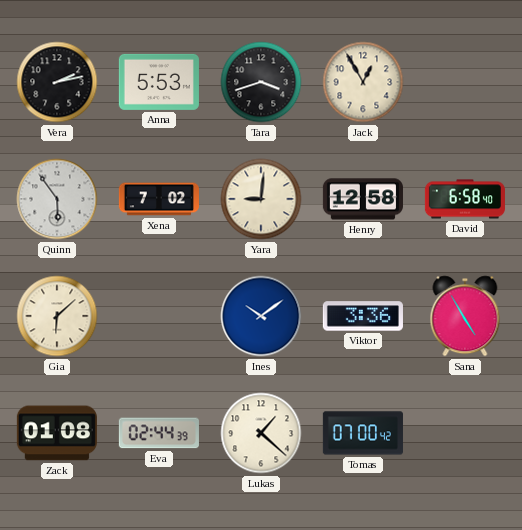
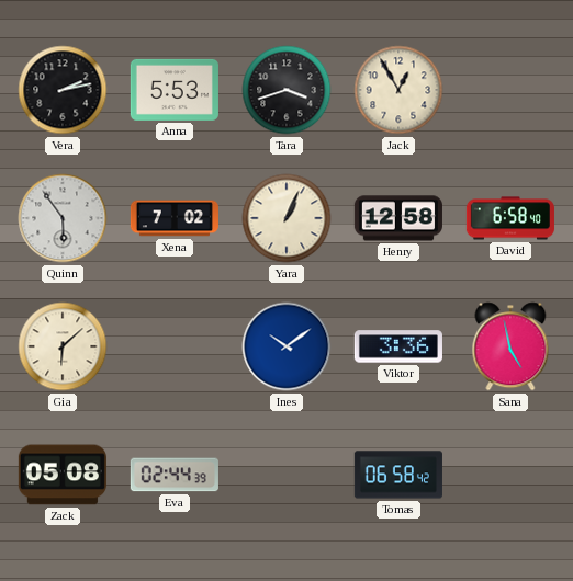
Yara: 9:01 -> 1:04 (286, 218)
Sana: 4:55 -> 4:58 (510, 346)
Zack: 01:08 -> 05:08 (63, 475)
Lukas: 1:22 -> none (261, 433)
Tomas: 07:00 -> 06:58 (398, 475)
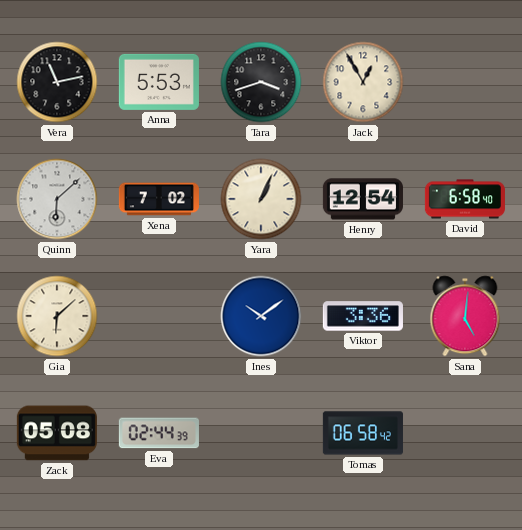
Vera: 2:13 -> 11:13 (57, 82)
Quinn: 5:54 -> 6:08 (57, 199)
Henry: 12:58 -> 12:54 (363, 199)
Sana: 4:58 -> 5:01 (465, 316)
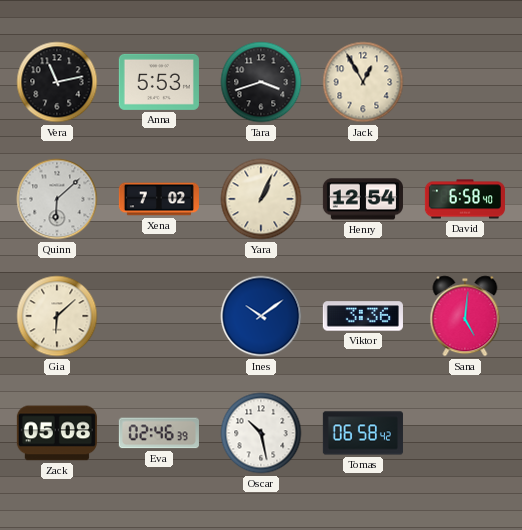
Eva: 02:44 -> 02:46 (159, 433)
Oscar: none -> 10:28 (261, 433)
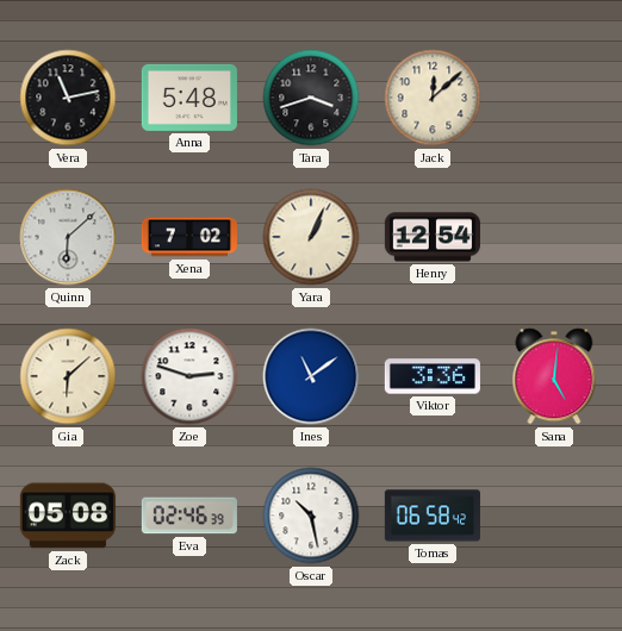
Anna: 5:53 -> 5:48 (189, 98)
Jack: 12:55 -> 12:08 (433, 98)
David: 6:58 -> none (465, 199)
Zoe: none -> 2:48 (189, 376)
Ines: 10:09 -> 11:09 (311, 376)
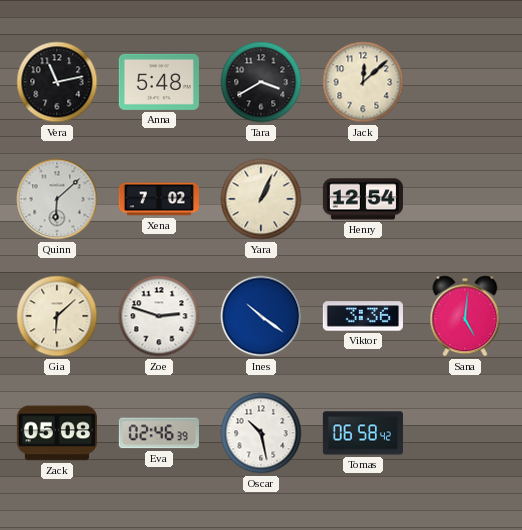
Tara: 3:42 -> 3:40 (261, 82)
Ines: 11:09 -> 10:21 (261, 316)
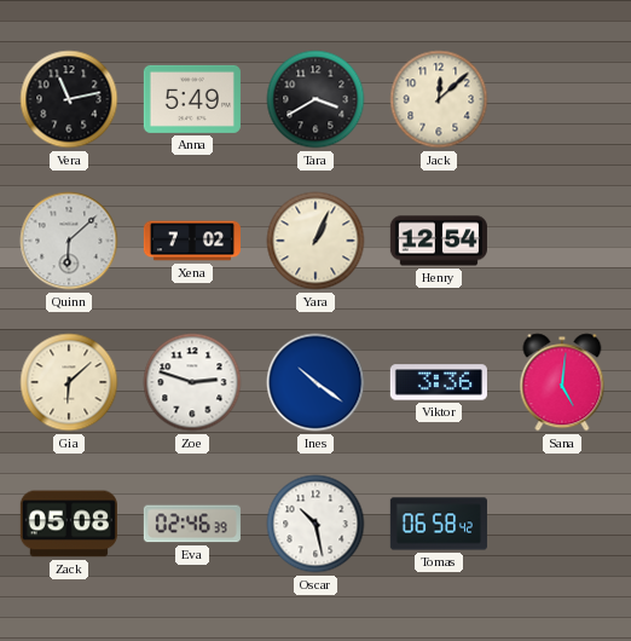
Anna: 5:48 -> 5:49 (192, 99)
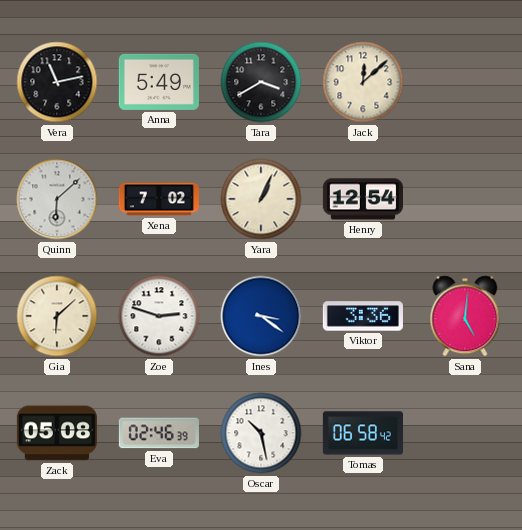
Ines: 10:21 -> 3:21 (261, 316)
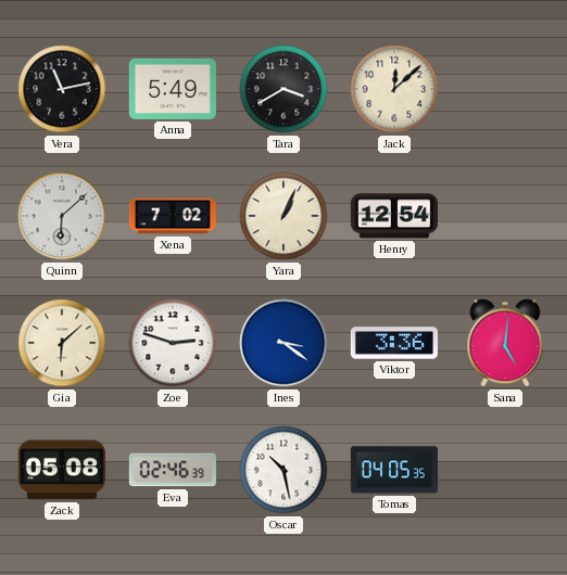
Tomas: 06:58 -> 04:05 (394, 470)
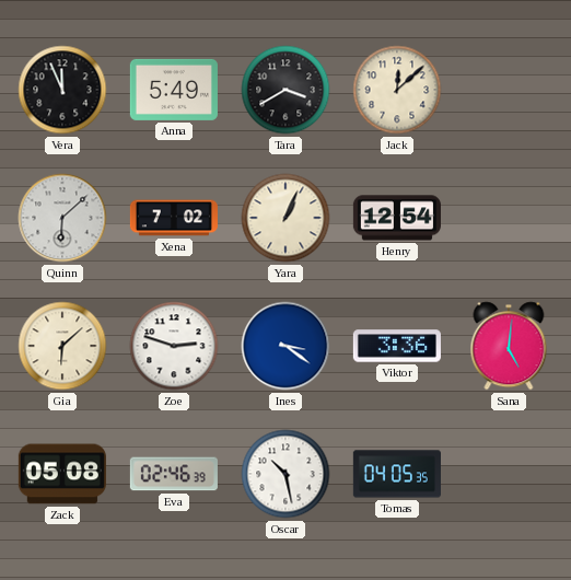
Vera: 11:13 -> 11:56 (62, 90)
